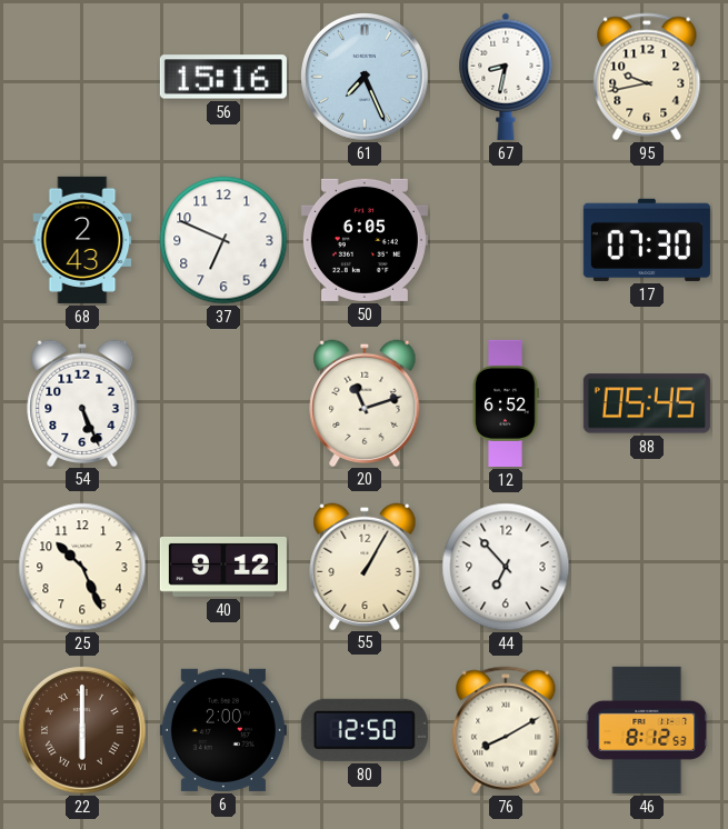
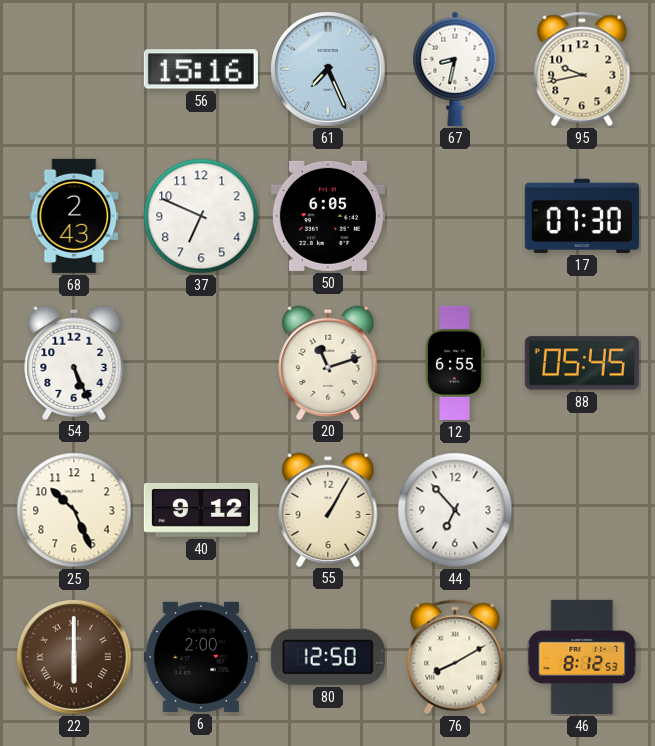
12: 6:52 -> 6:55 (455, 363)
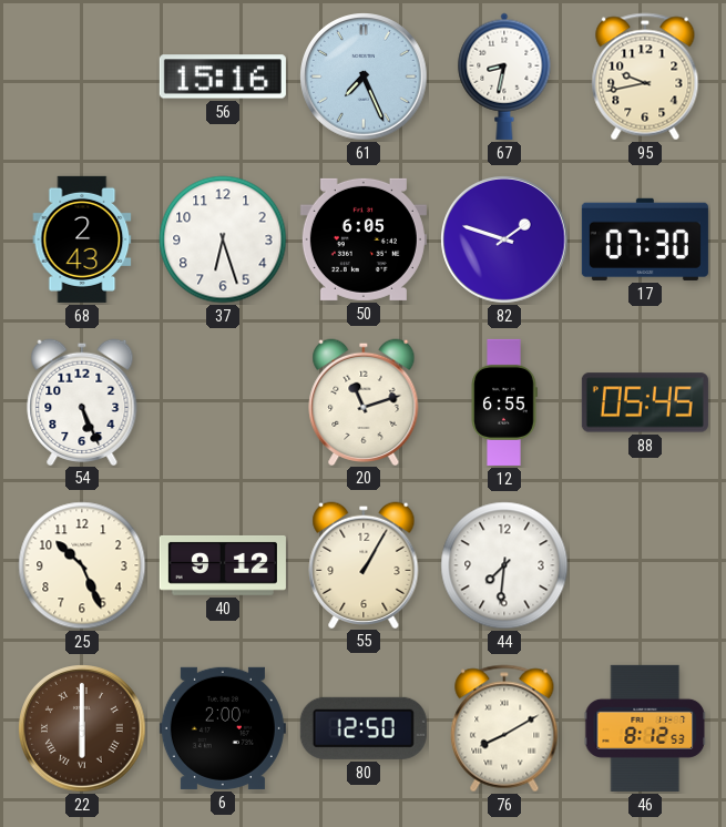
37: 6:49 -> 6:27 (223, 239)
82: none -> 1:48 (505, 241)
44: 6:53 -> 7:31 (504, 565)
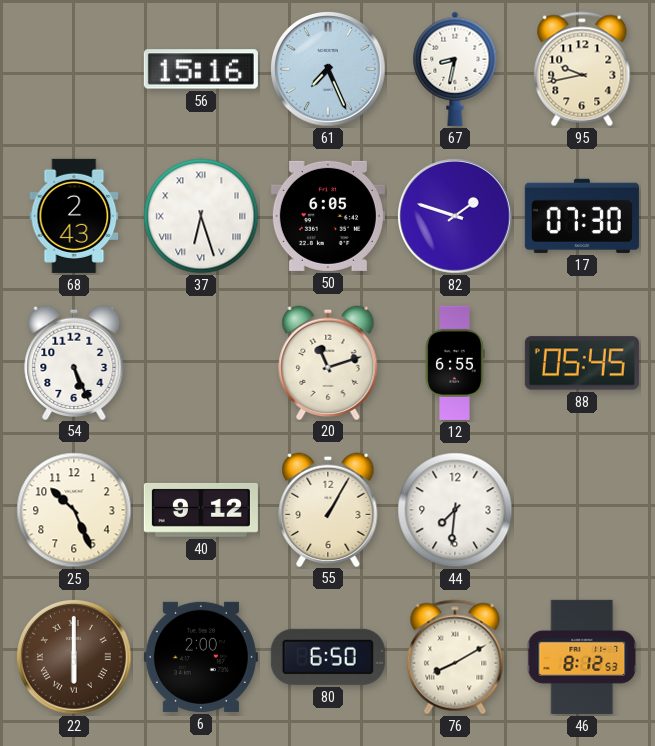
37 numerals: Arabic -> Roman (201, 216)
80: 12:50 -> 6:50 (328, 657)
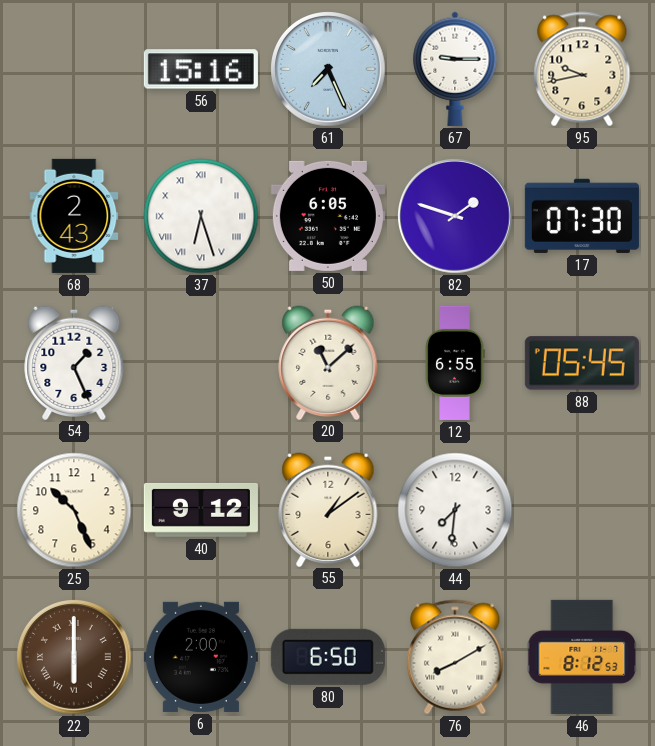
67: 8:32 -> 9:15 (455, 69)
54: 5:26 -> 1:26 (74, 362)
20: 11:12 -> 11:08 (328, 362)
55: 1:05 -> 1:09 (328, 509)
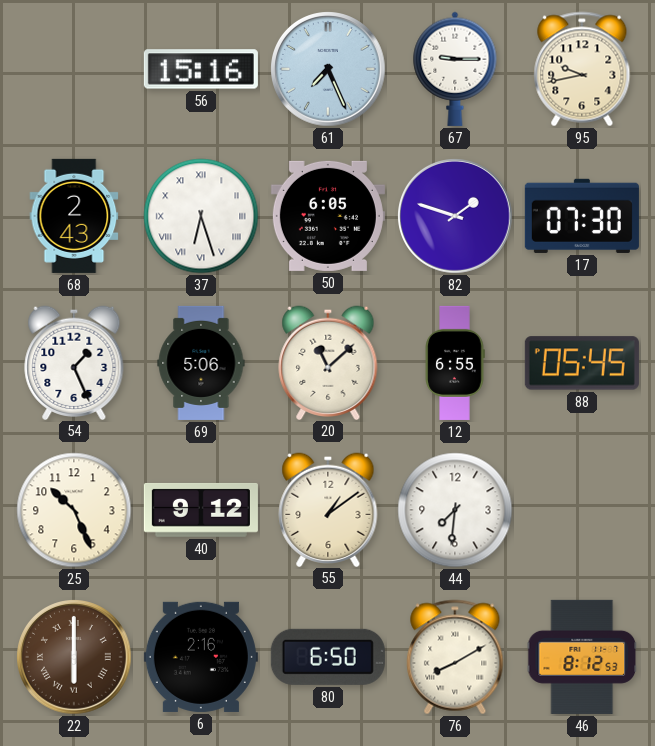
69: none -> 5:06 (201, 363)
6: 2:00 -> 2:16 (201, 657)
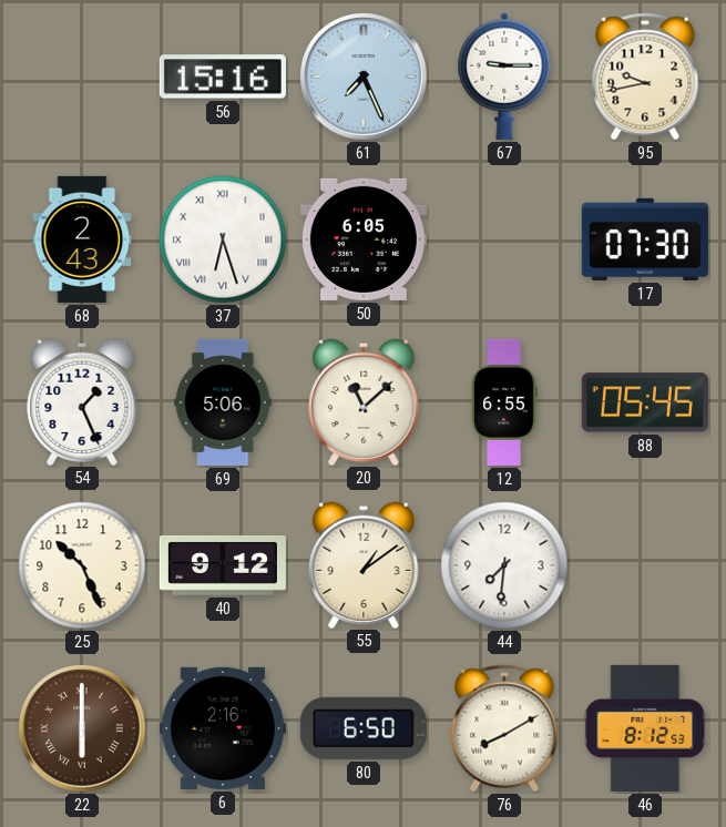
82: 1:48 -> none (456, 217)
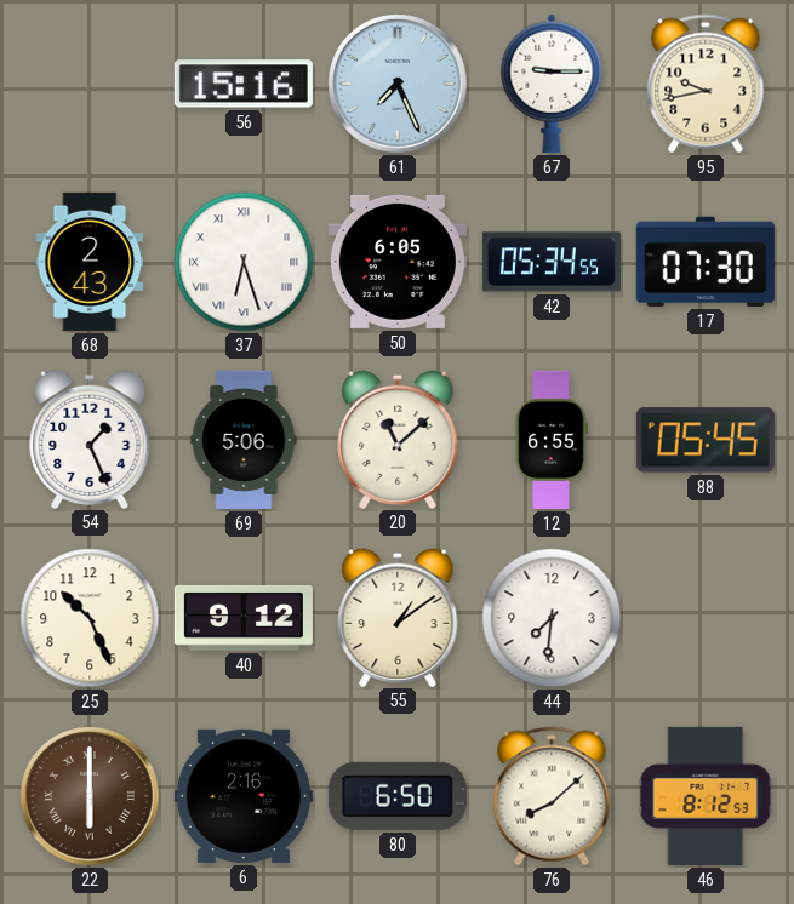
42: none -> 05:34 (552, 262)
76: 8:10 -> 8:08 (552, 796)
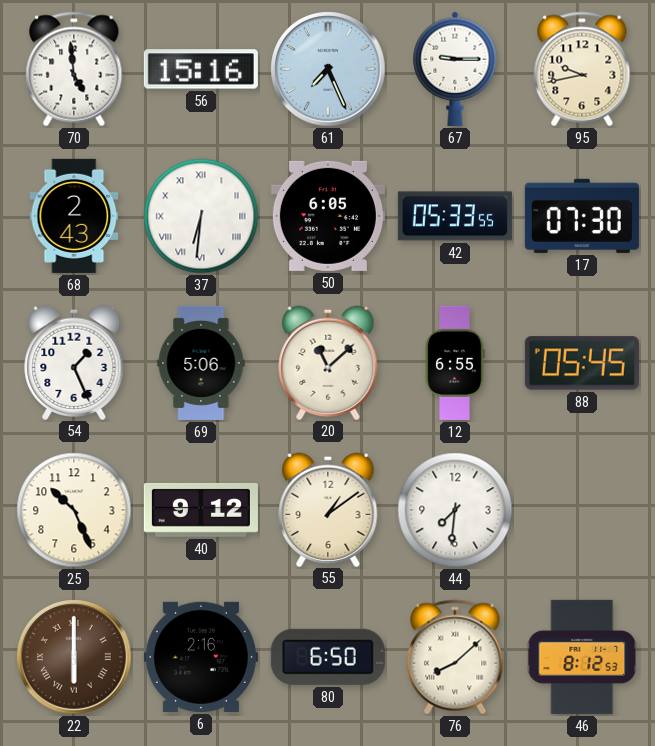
70: none -> 4:59 (74, 69)
37: 6:27 -> 6:31 (201, 216)
42: 05:34 -> 05:33 (455, 216)
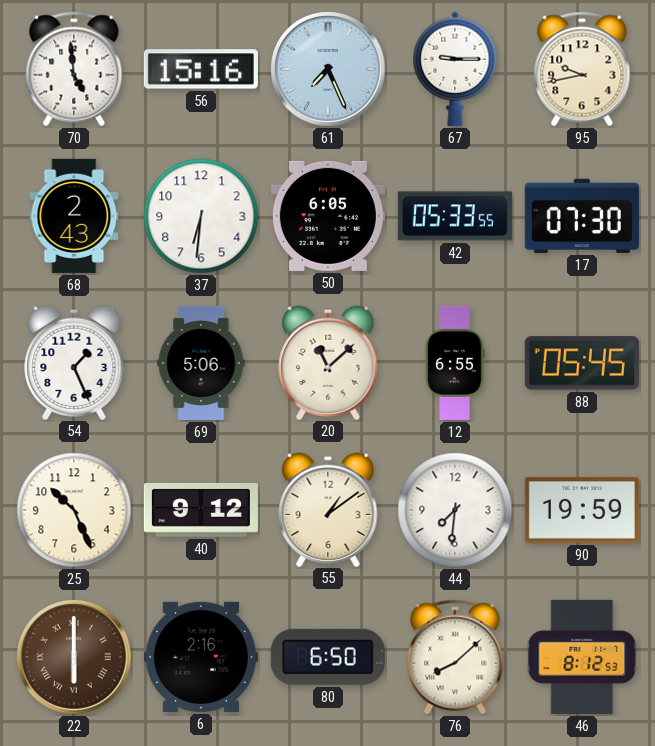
37 numerals: Roman -> Arabic (201, 216)
90: none -> 19:59 (582, 510)
